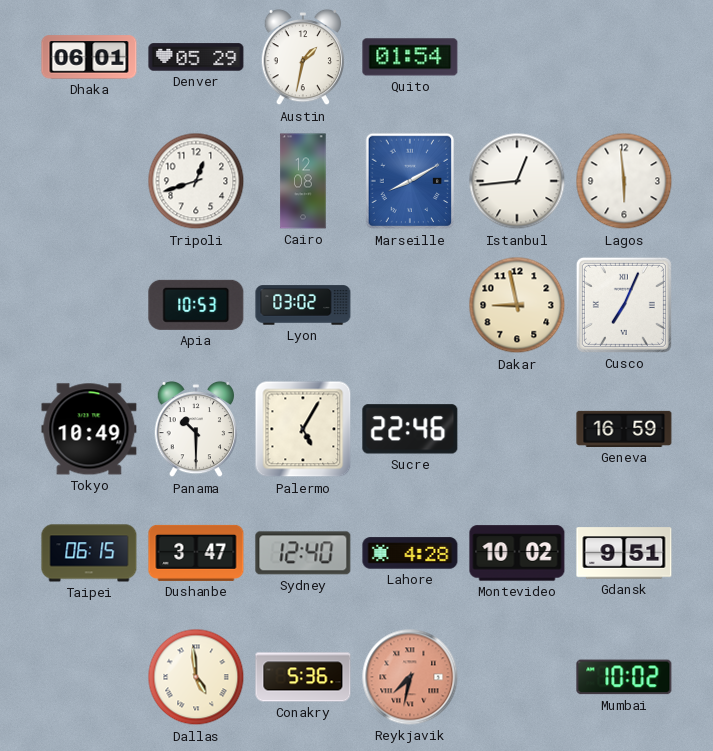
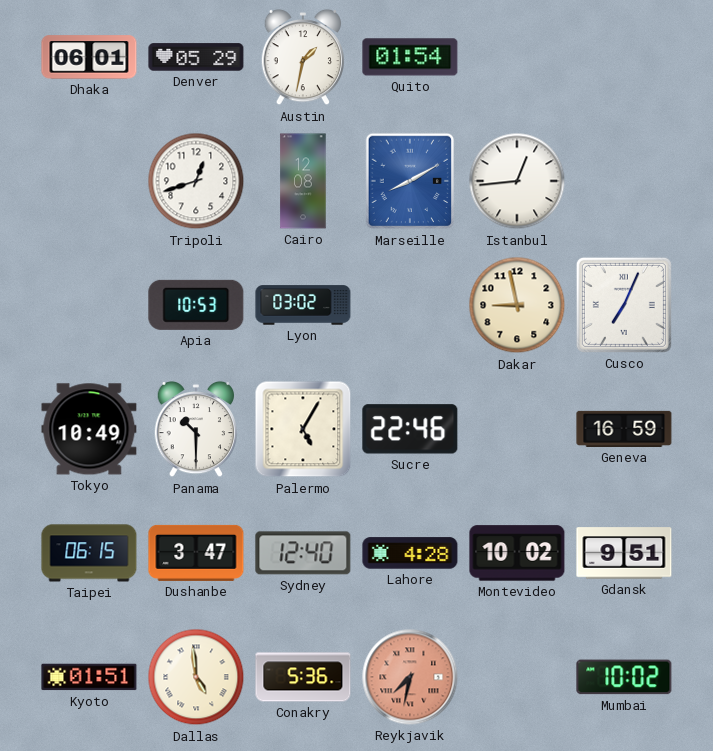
Lagos: 5:59 -> none (624, 181)
Kyoto: none -> 01:51 (89, 677)
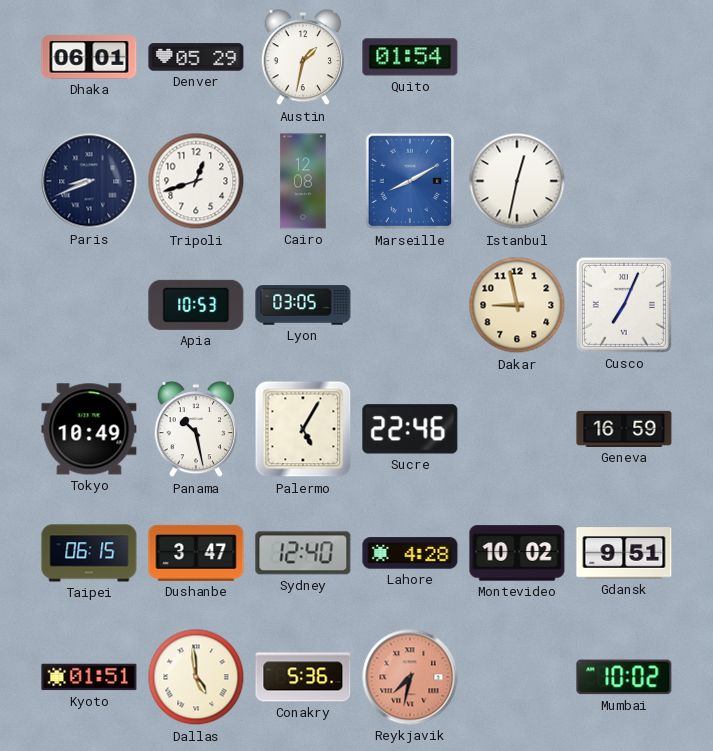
Paris: none -> 8:41 (89, 181)
Istanbul: 12:44 -> 12:32 (517, 181)
Lyon: 03:02 -> 03:05 (303, 305)
Panama: 10:30 -> 10:28 (195, 429)
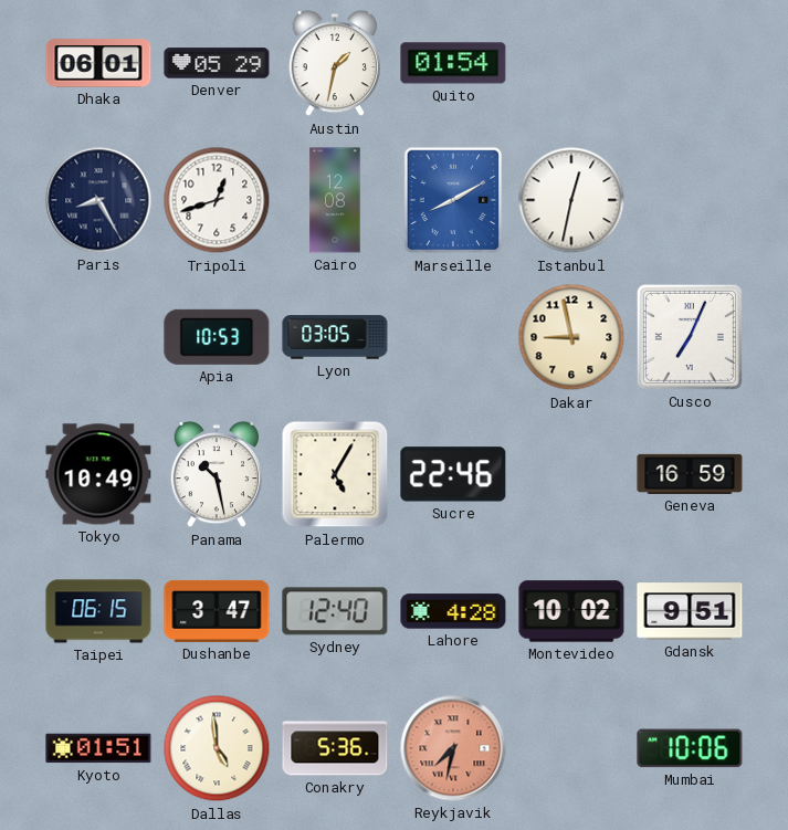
Paris: 8:41 -> 8:25 (98, 200)
Mumbai: 10:02 -> 10:06 (690, 748)
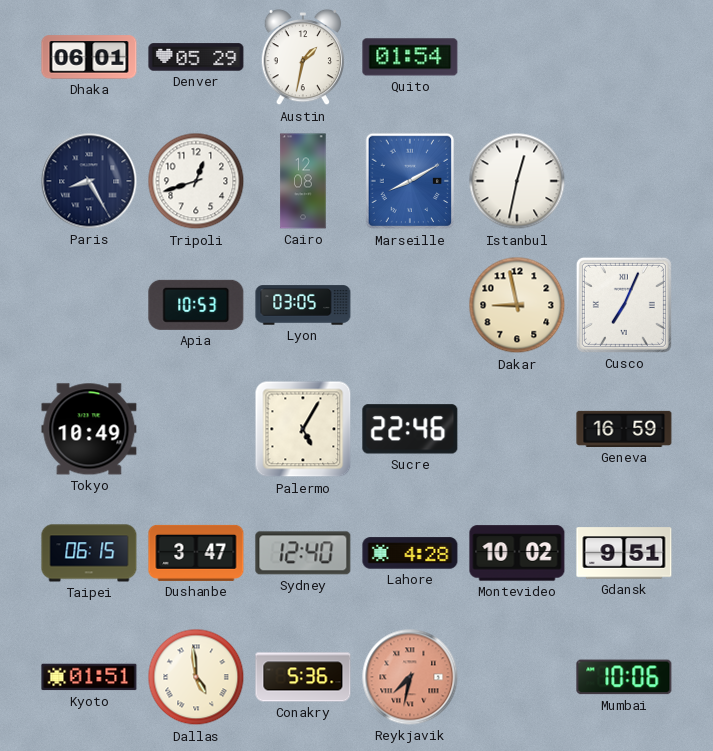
Panama: 10:28 -> none (216, 474)
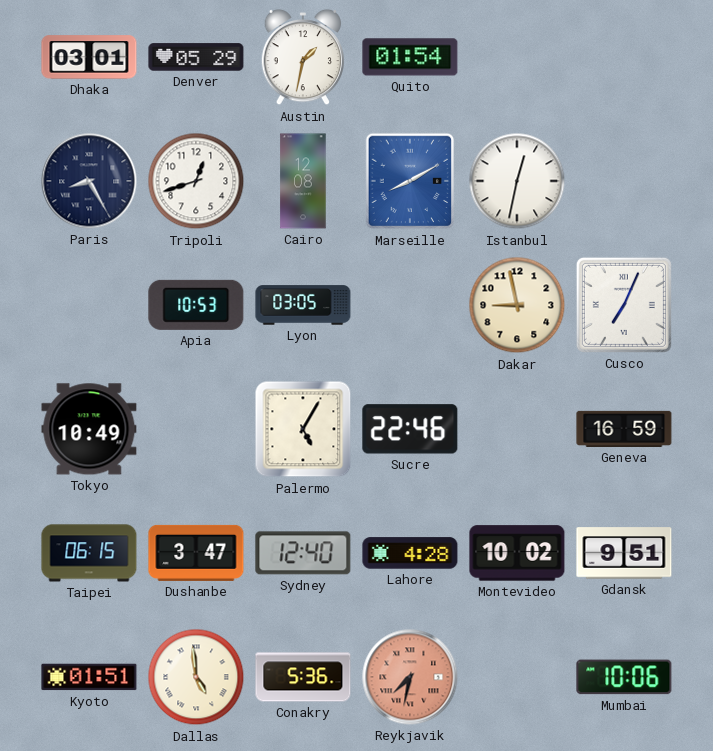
Dhaka: 06:01 -> 03:01 (89, 57)
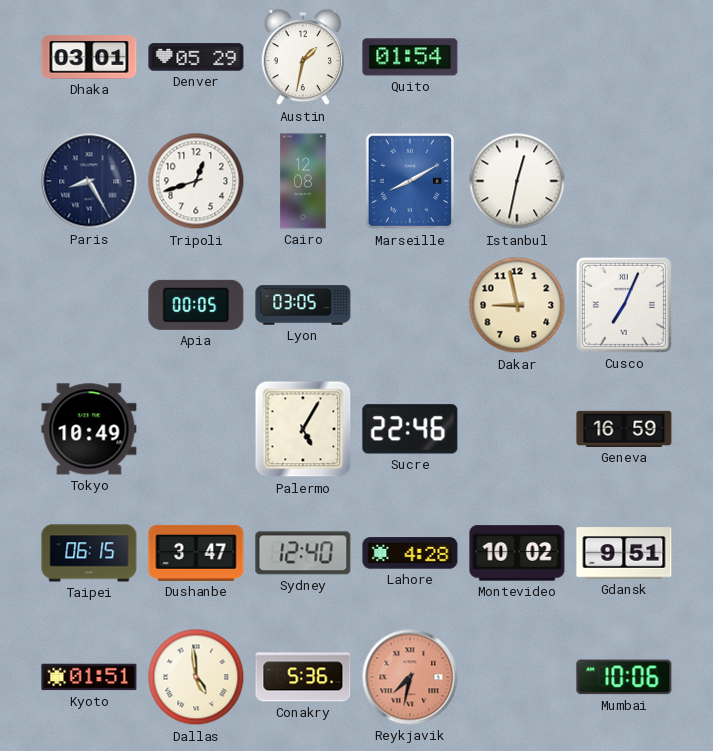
Apia: 10:53 -> 00:05 (196, 305)
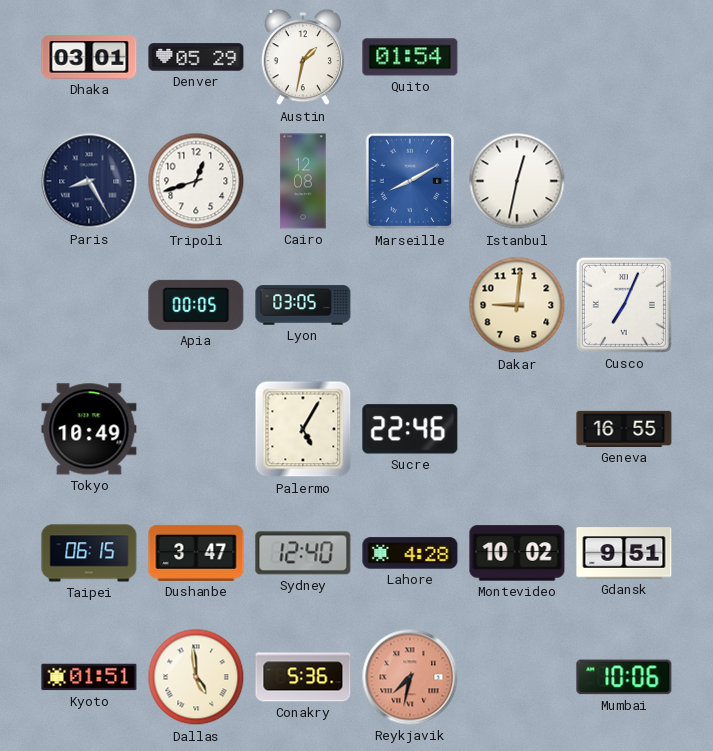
Dakar: 8:58 -> 9:01 (517, 305)
Geneva: 16:59 -> 16:55 (624, 429)
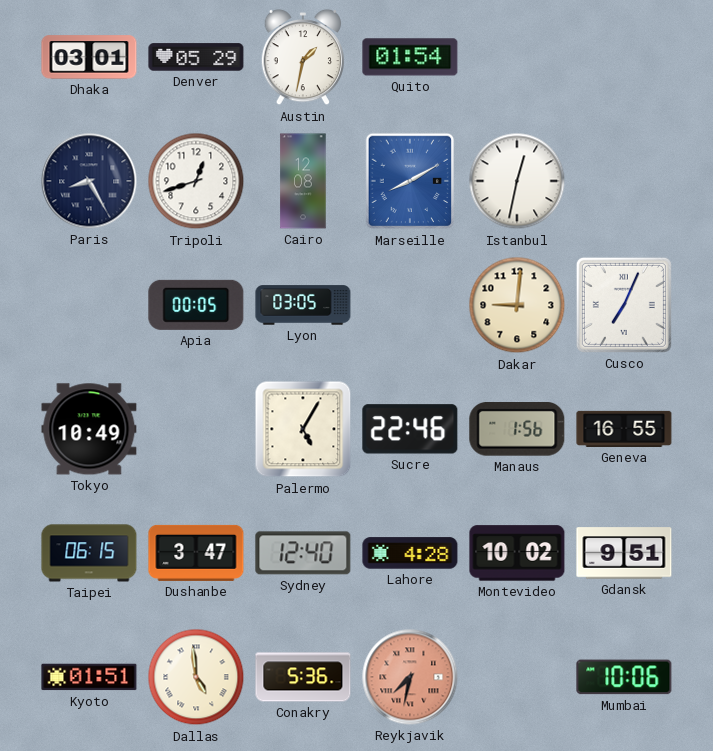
Manaus: none -> 1:56 (517, 430)
